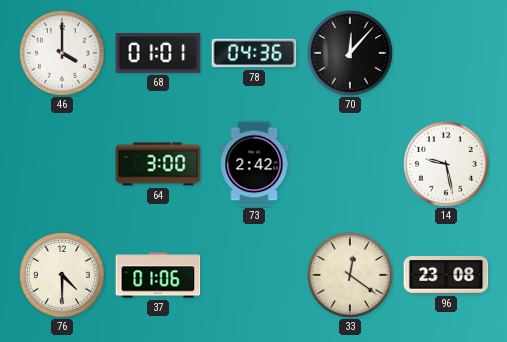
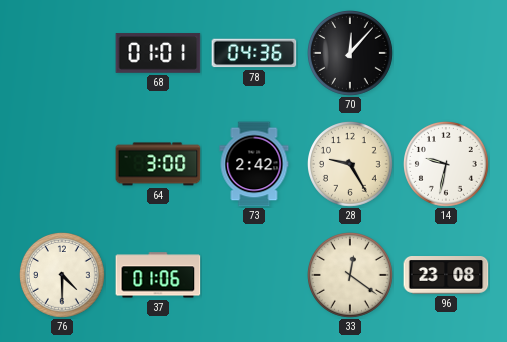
46: 4:00 -> none (63, 54)
28: none -> 9:25 (351, 165)
14: 9:28 -> 9:32 (447, 165)
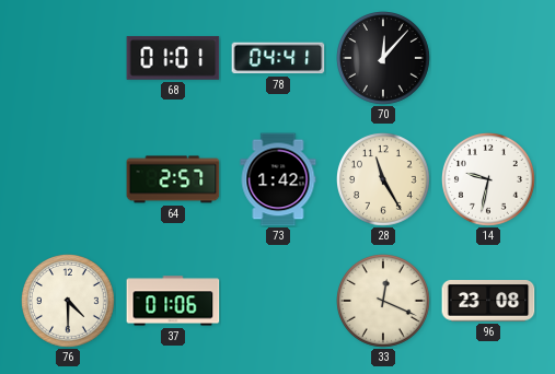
78: 04:36 -> 04:41 (278, 58)
64: 3:00 -> 2:57 (173, 179)
73: 2:42 -> 1:42 (278, 179)
28: 9:25 -> 11:25 (384, 180)
33: 12:21 -> 12:19 (384, 302)
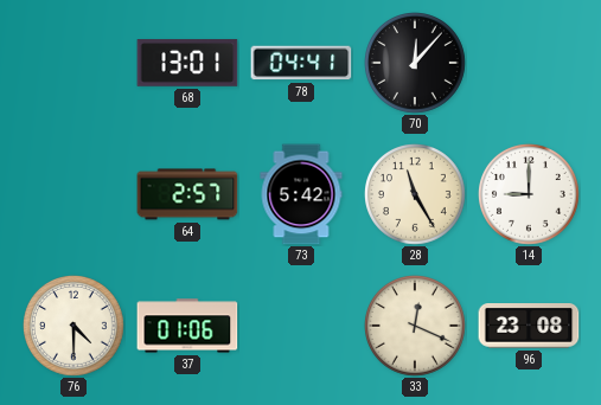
68: 01:01 -> 13:01 (187, 63)
73: 1:42 -> 5:42 (301, 194)
14: 9:32 -> 9:00 (530, 195)
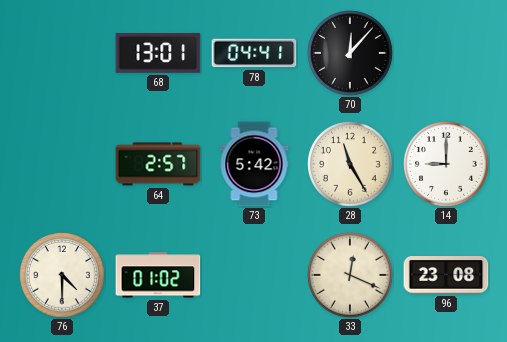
37: 01:06 -> 01:02 (158, 275)
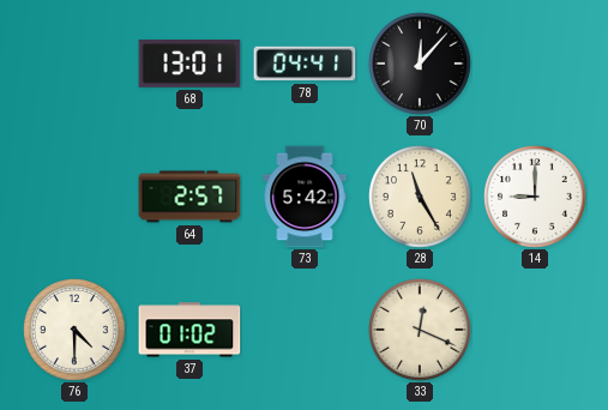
96: 23:08 -> none (446, 276)
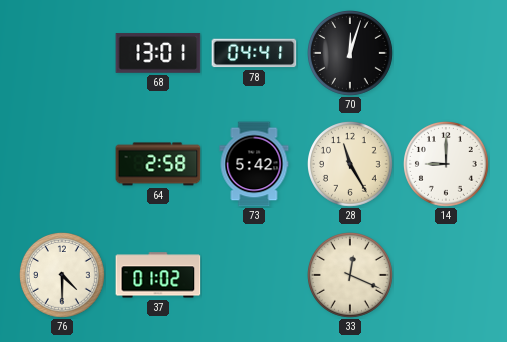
70: 12:07 -> 12:03 (351, 54)
64: 2:57 -> 2:58 (158, 164)
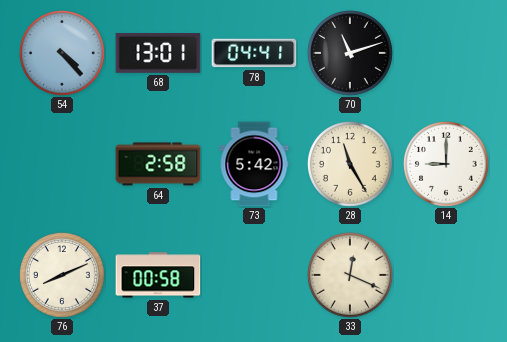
54: none -> 4:23 (63, 54)
70: 12:03 -> 11:12 (351, 54)
76: 4:30 -> 8:11 (63, 276)
37: 01:02 -> 00:58 (158, 275)
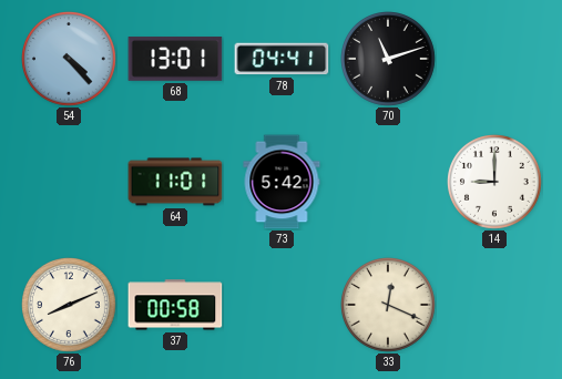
64: 2:58 -> 11:01 (175, 182)
28: 11:25 -> none (351, 165)
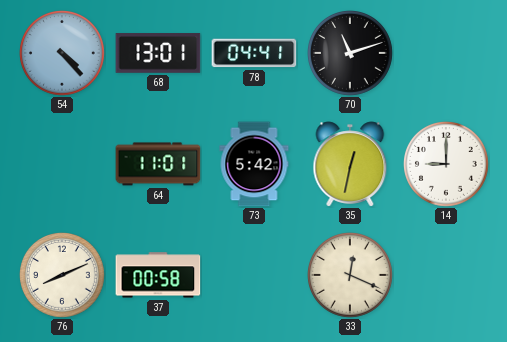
35: none -> 12:32 (350, 164)
